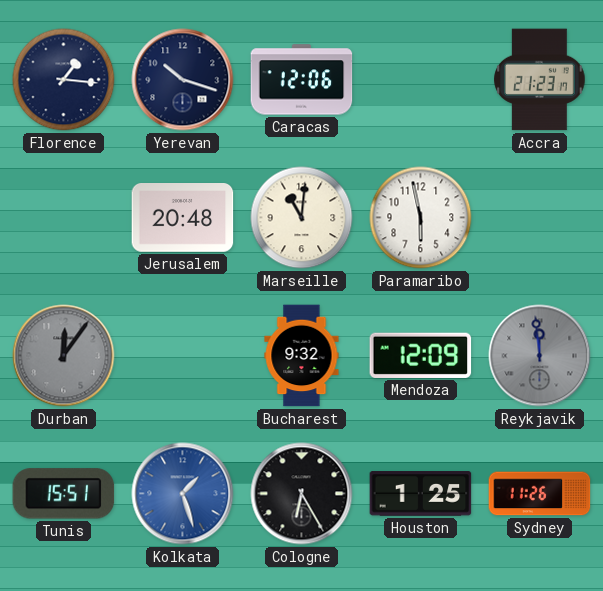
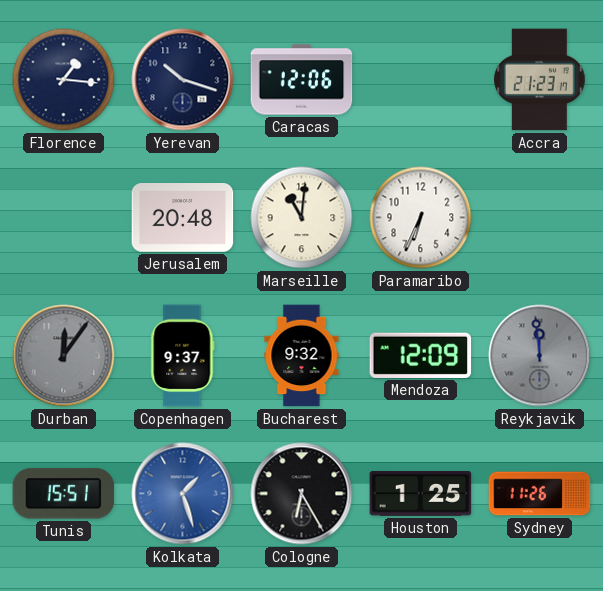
Paramaribo: 5:58 -> 6:34 (421, 218)
Copenhagen: none -> 9:37 (183, 356)
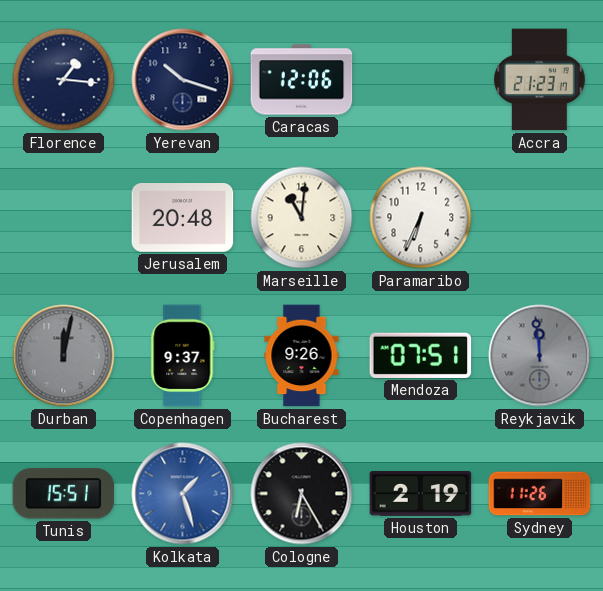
Durban: 12:06 -> 12:02 (64, 356)
Bucharest: 9:32 -> 9:26 (302, 356)
Mendoza: 12:09 -> 07:51 (421, 355)
Houston: 1:25 -> 2:19 (421, 494)
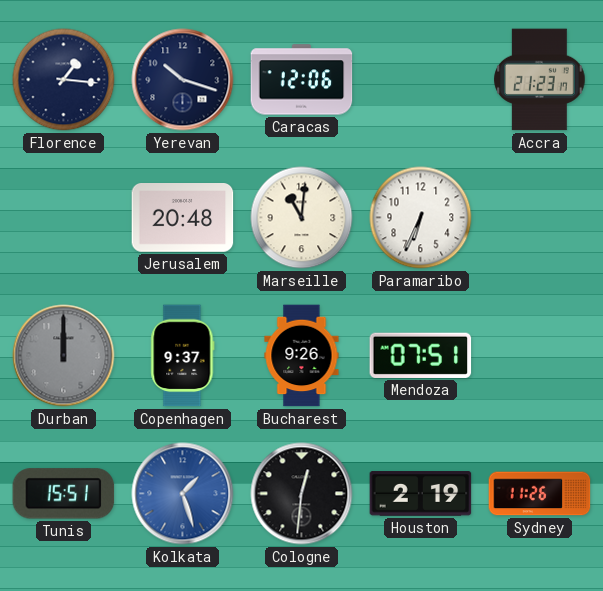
Durban: 12:02 -> 12:00 (64, 356)
Reykjavik: 11:59 -> none (540, 356)
Cologne: 6:25 -> 12:31 (302, 494)
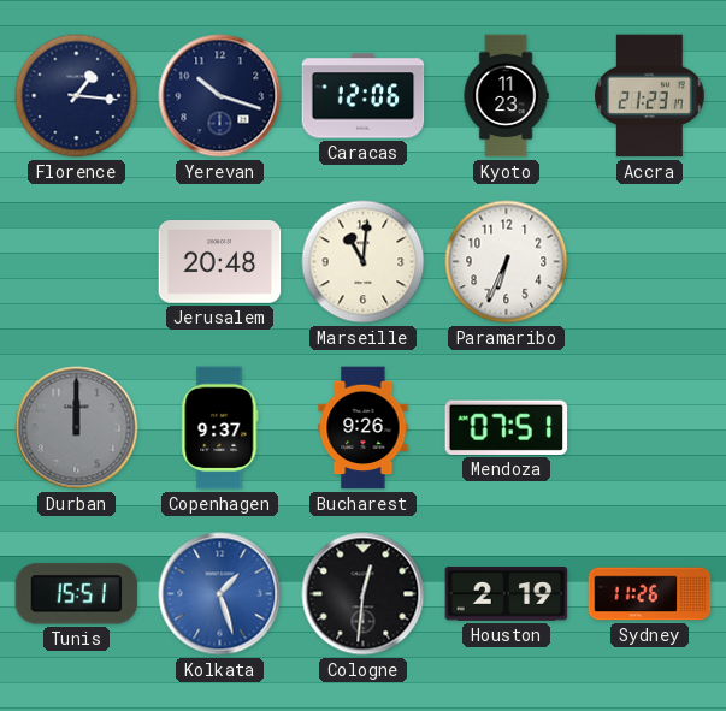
Kyoto: none -> 11:23 (506, 96)
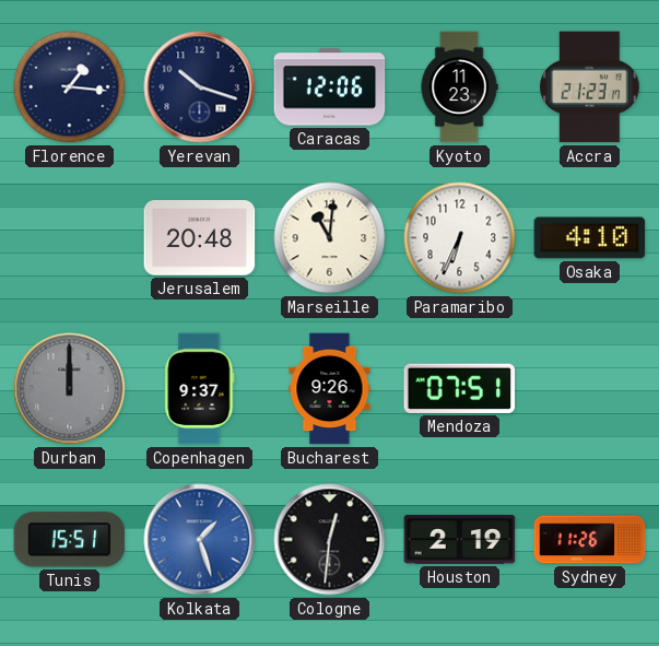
Osaka: none -> 4:10 (590, 238)
